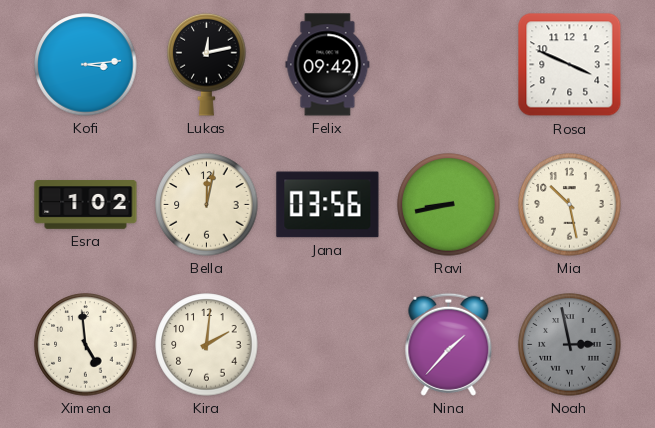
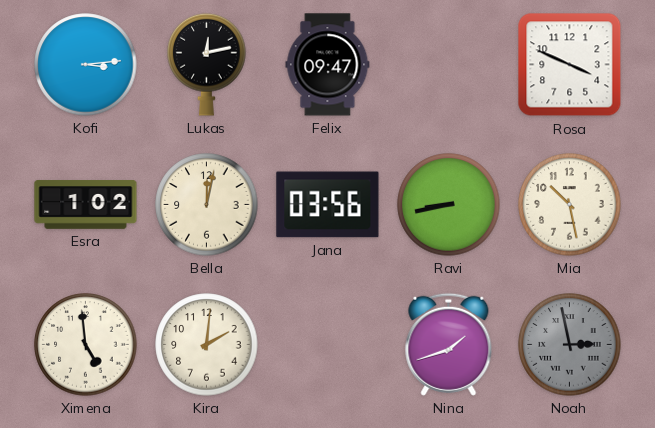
Felix: 09:42 -> 09:47 (328, 65)
Nina: 1:37 -> 1:42 (449, 344)
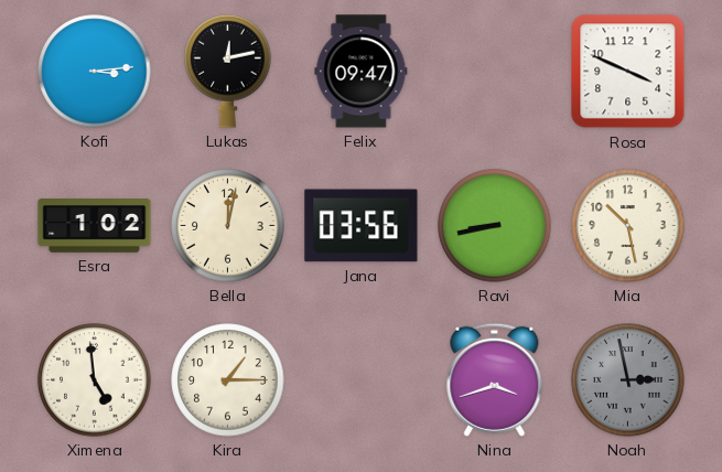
Kira: 2:01 -> 1:15 (228, 380)
Nina: 1:42 -> 3:42 (495, 379)
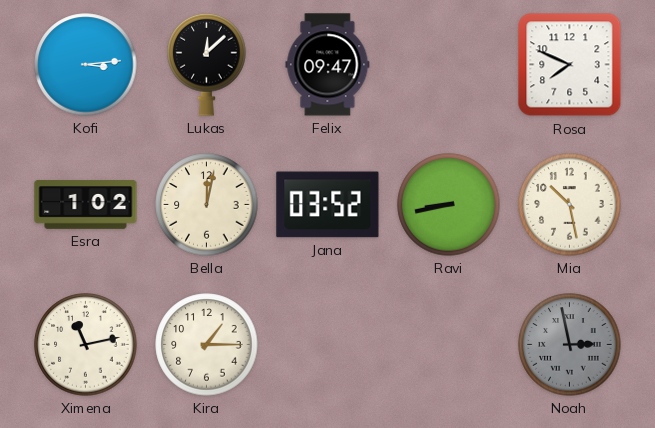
Lukas: 12:13 -> 12:08 (207, 64)
Rosa: 3:49 -> 7:49 (570, 65)
Jana: 03:56 -> 03:52 (328, 205)
Ximena: 4:59 -> 11:13 (86, 345)
Nina: 3:42 -> none (495, 379)
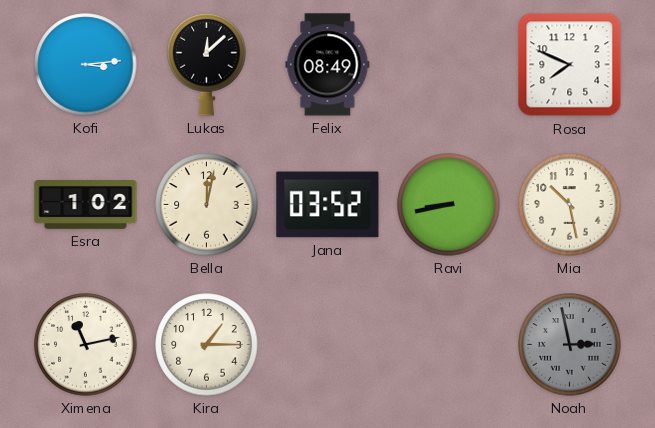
Felix: 09:47 -> 08:49 (328, 65)
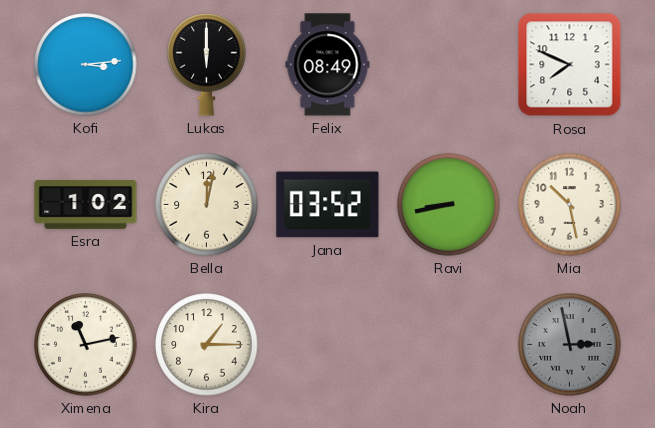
Lukas: 12:08 -> 6:00 (207, 64)
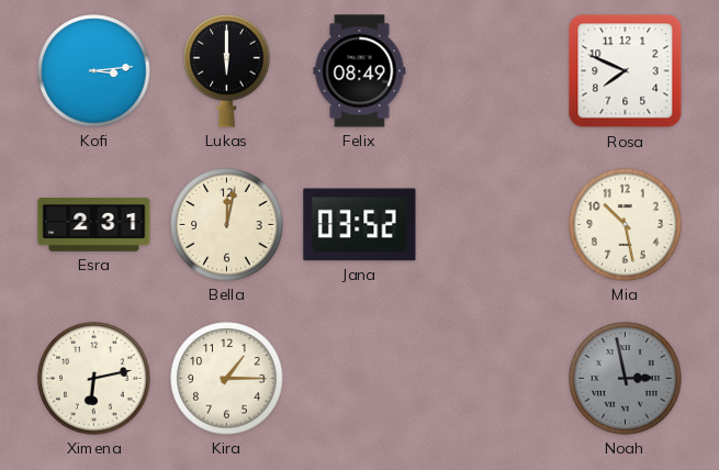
Esra: 1:02 -> 2:31 (94, 225)
Ravi: 8:43 -> none (449, 205)
Ximena: 11:13 -> 6:13 (94, 379)
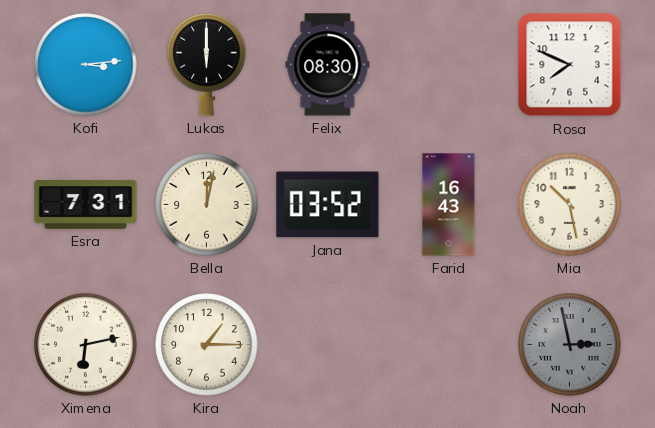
Felix: 08:49 -> 08:30 (328, 65)
Esra: 2:31 -> 7:31 (86, 205)
Farid: none -> 16:43 (449, 205)
